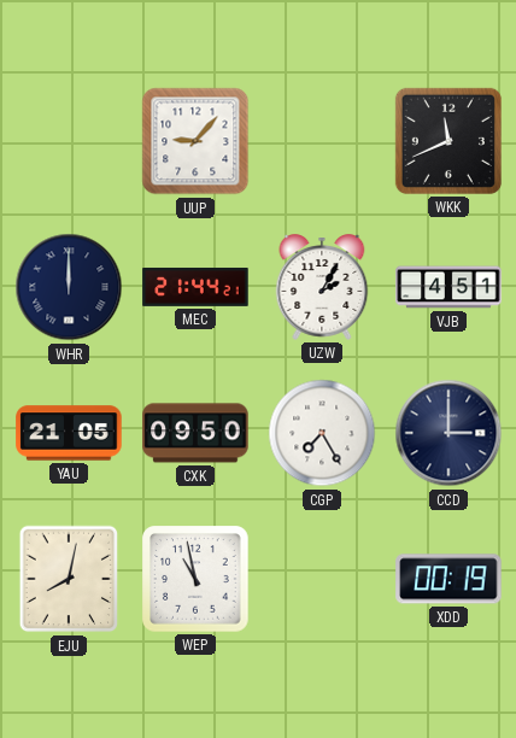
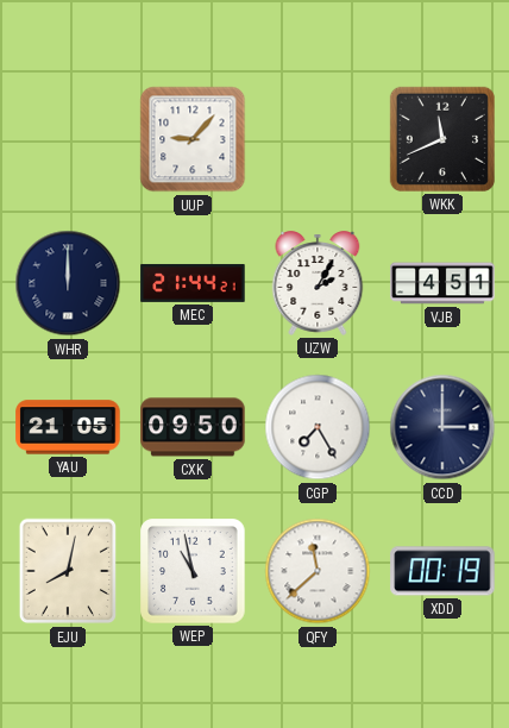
QFY: none -> 11:38 (318, 571)
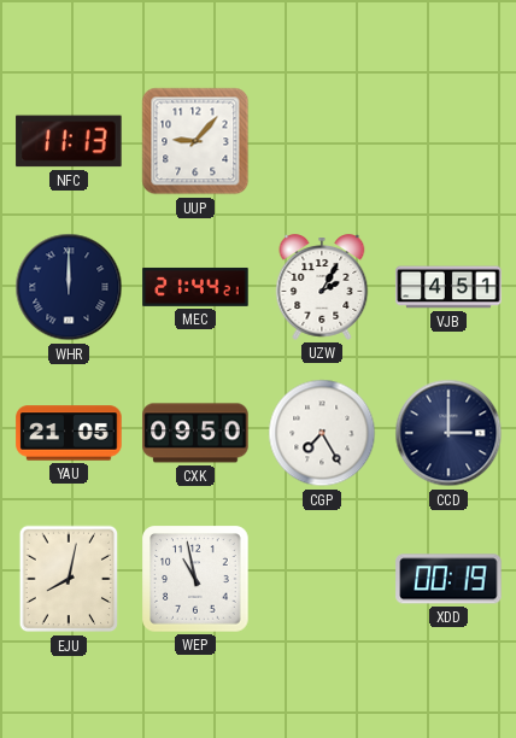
NFC: none -> 11:13 (69, 141)
WKK: 11:41 -> none (442, 139)
QFY: 11:38 -> none (318, 571)
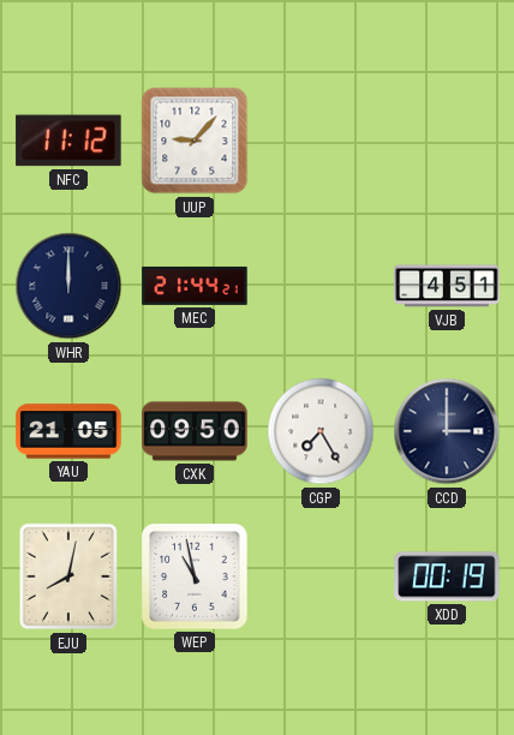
NFC: 11:13 -> 11:12 (68, 141)
UZW: 2:05 -> none (322, 287)
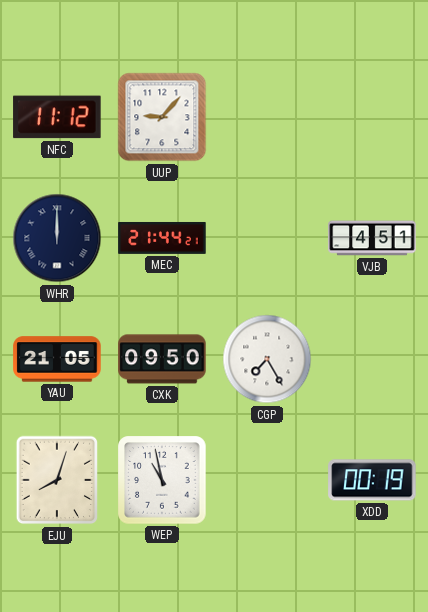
CCD: 3:00 -> none (447, 431)
EJU: 8:02 -> 8:03 (57, 480)
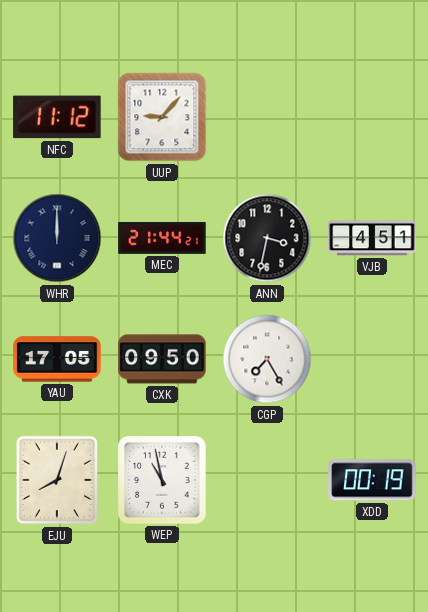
ANN: none -> 3:32 (267, 238)
YAU: 21:05 -> 17:05 (57, 359)
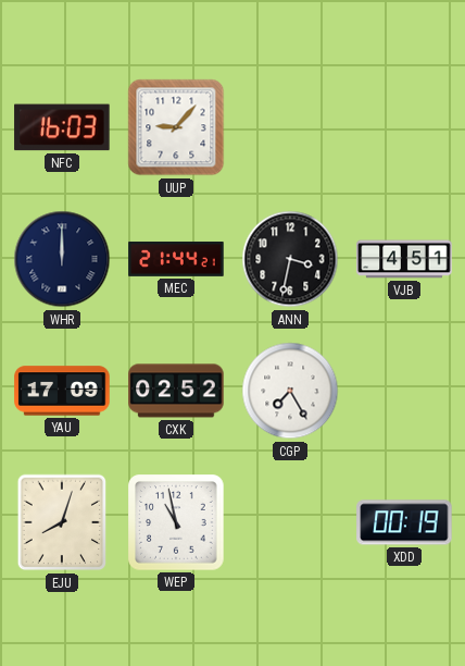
NFC: 11:12 -> 16:03 (62, 127)
YAU: 17:05 -> 17:09 (62, 391)
CXK: 09:50 -> 02:52 (176, 391)
